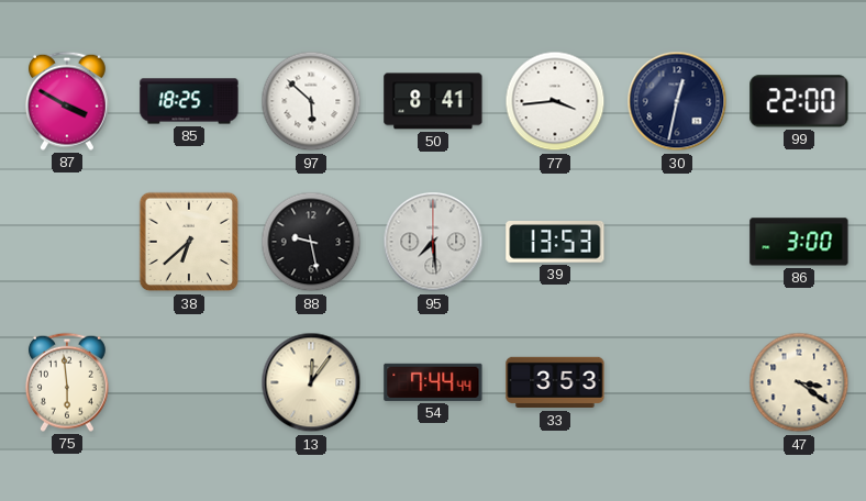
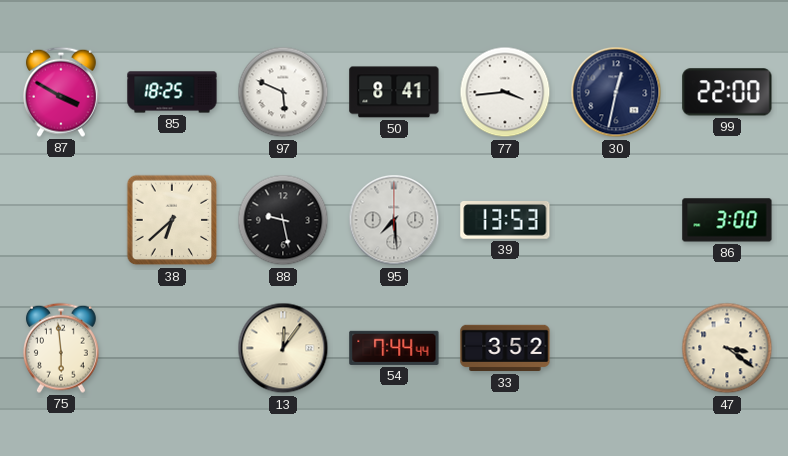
97: 5:52 -> 5:49 (283, 92)
33: 3:53 -> 3:52 (505, 348)
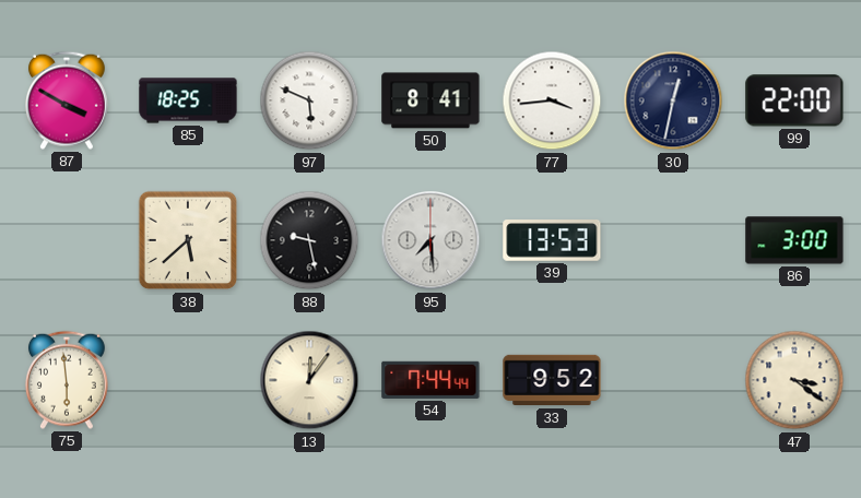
38: 6:38 -> 5:38 (188, 240)
33: 3:52 -> 9:52 (552, 380)
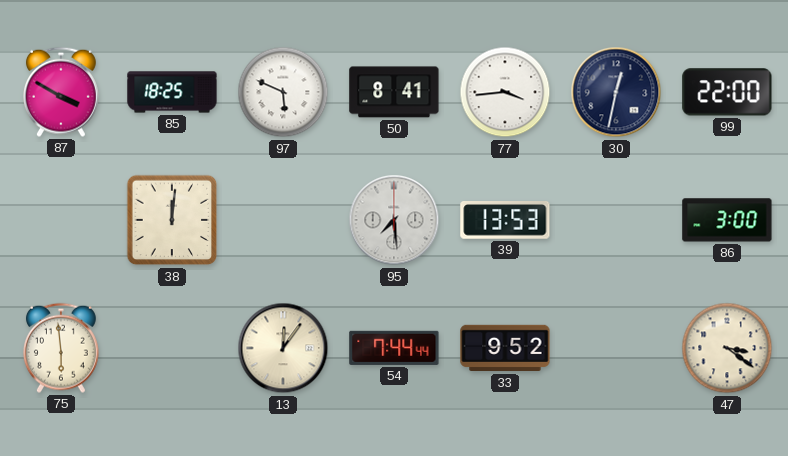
38: 5:38 -> 12:01 (172, 220)
88: 9:28 -> none (309, 240)
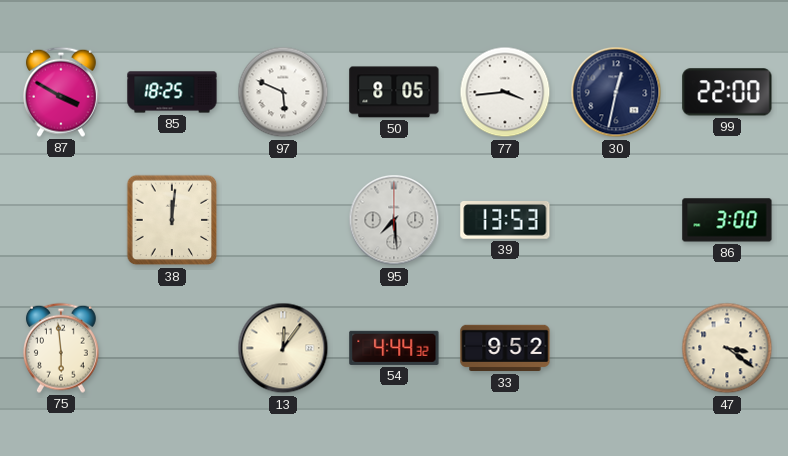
50: 8:41 -> 8:05 (394, 92)
54: 7:44 -> 4:44 (394, 348)
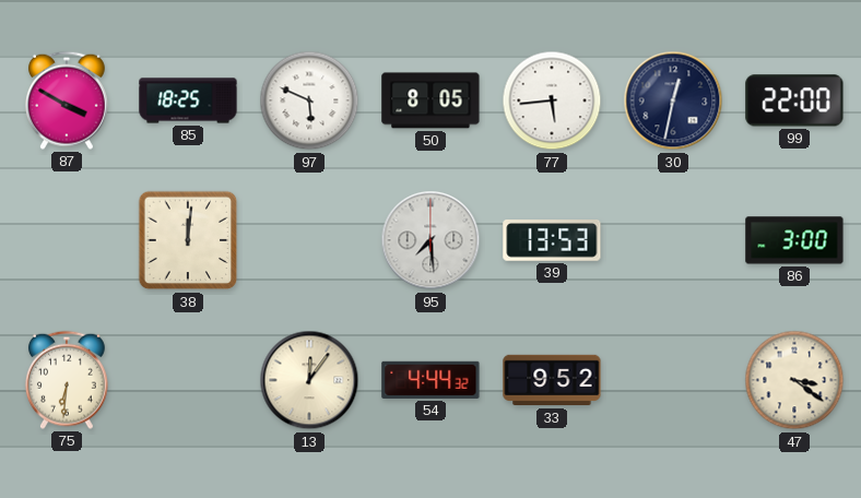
77: 3:44 -> 5:44 (552, 100)
75: 5:59 -> 6:31 (67, 380)
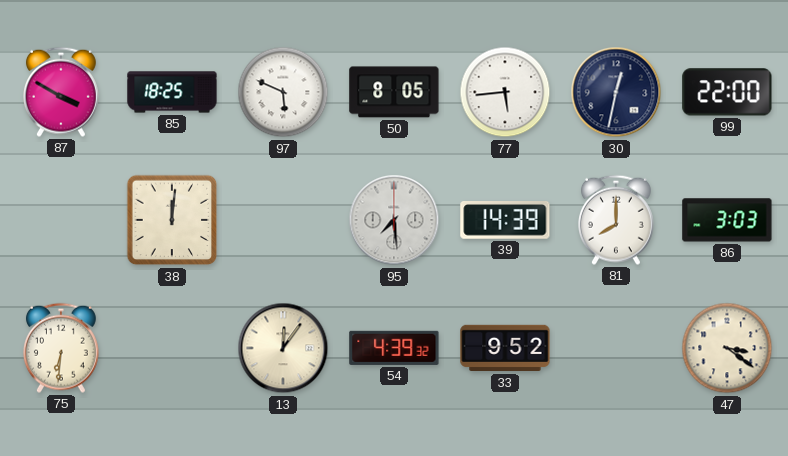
39: 13:53 -> 14:39 (505, 221)
81: none -> 8:00 (616, 220)
86: 3:00 -> 3:03 (727, 220)
54: 4:44 -> 4:39 (394, 348)
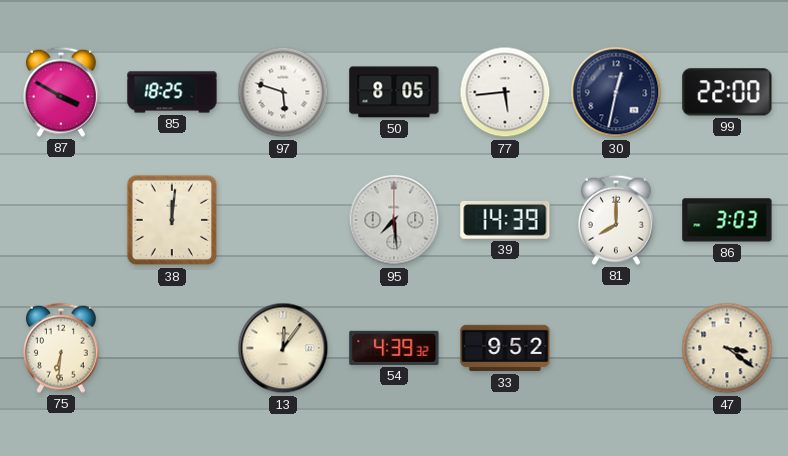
97: 5:49 -> 5:48 (283, 92)
